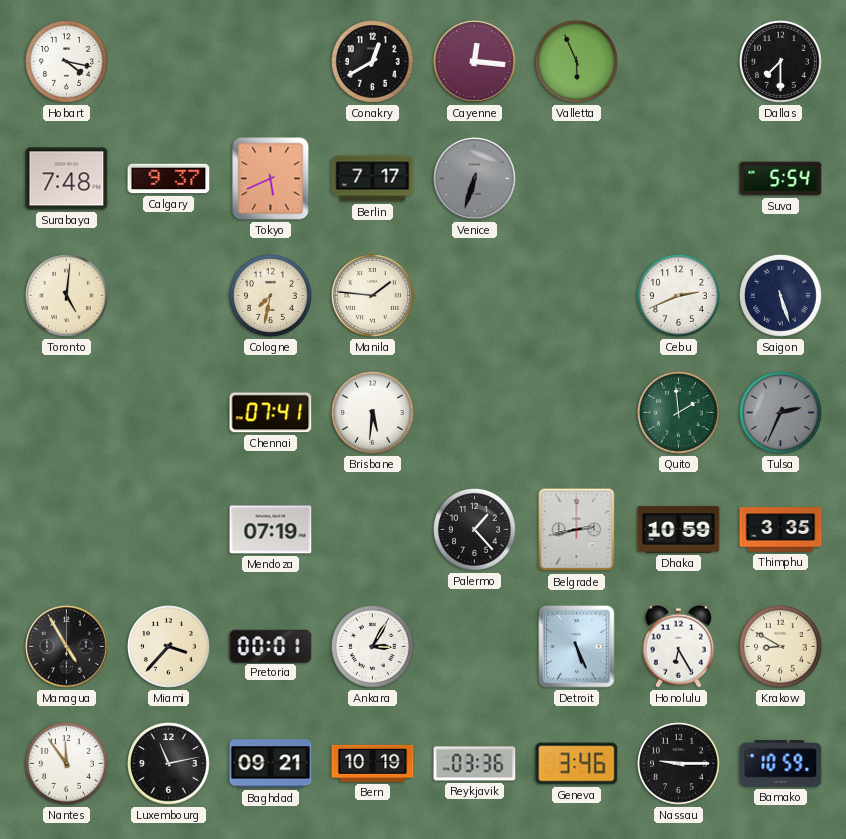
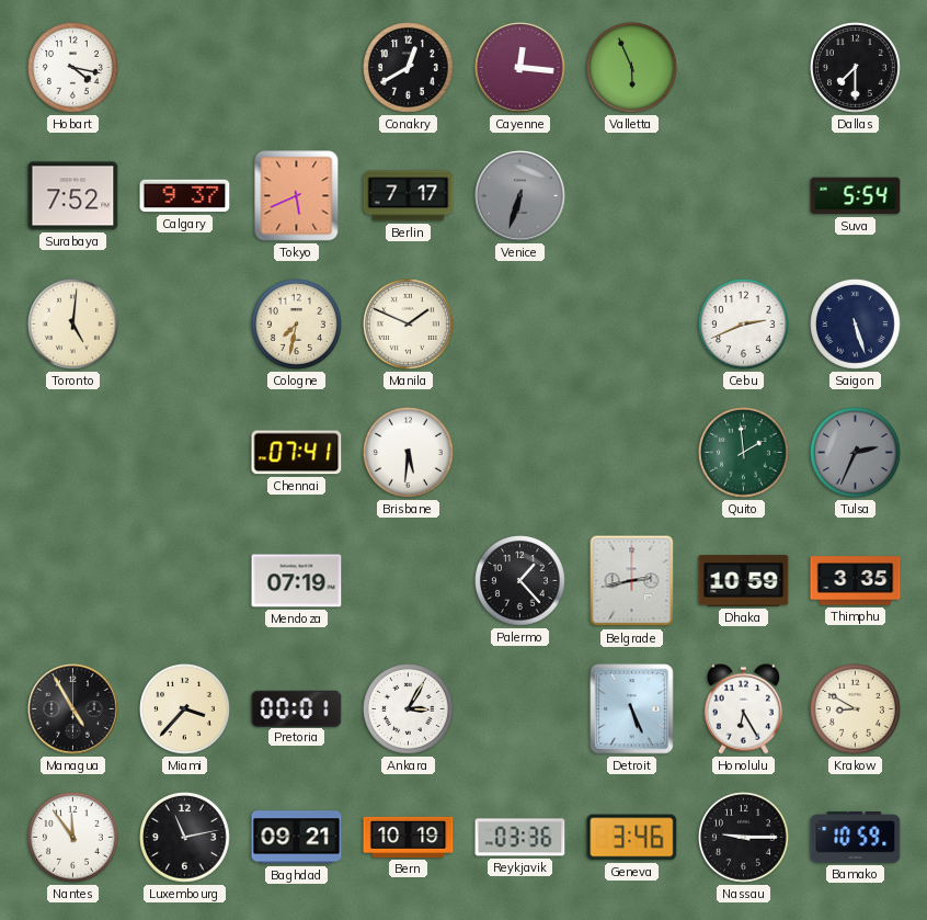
Surabaya: 7:48 -> 7:52 (73, 196)
Manila: 1:46 -> 1:49 (409, 325)
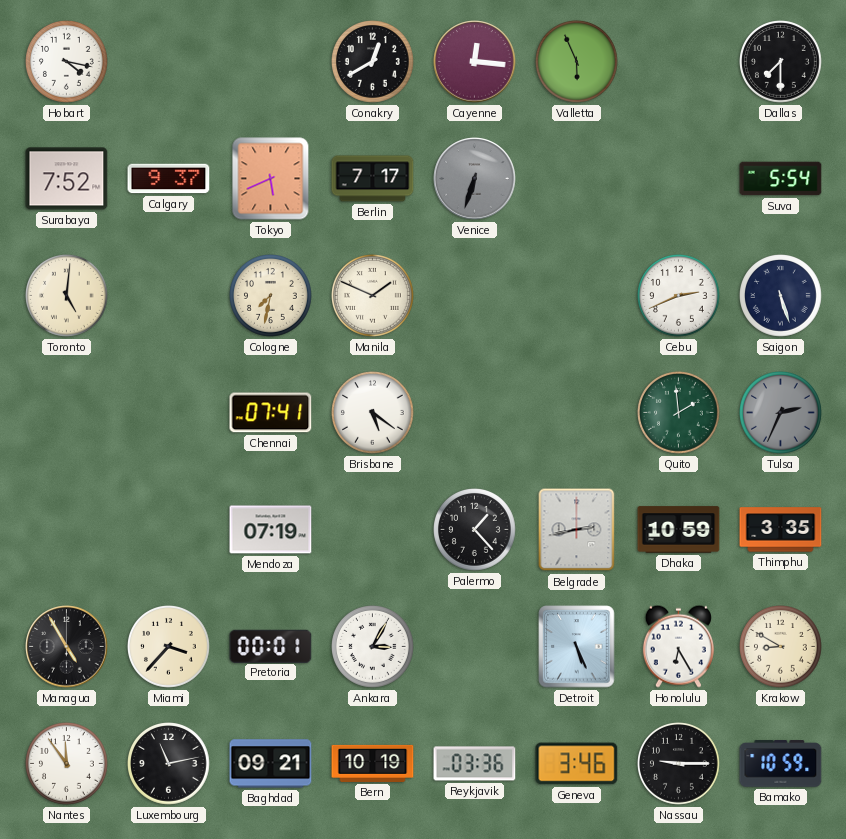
Brisbane: 5:31 -> 5:21 (373, 413)
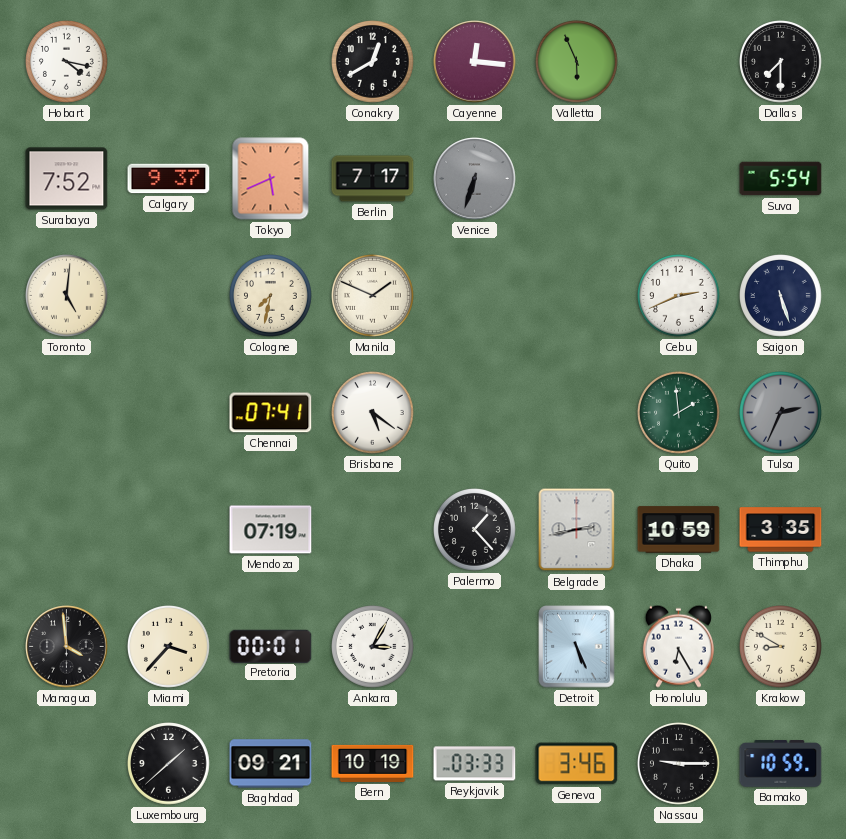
Managua: 4:55 -> 3:59 (67, 647)
Nantes: 11:54 -> none (67, 764)
Luxembourg: 11:13 -> 1:38 (169, 764)
Reykjavik: 03:36 -> 03:33 (475, 764)
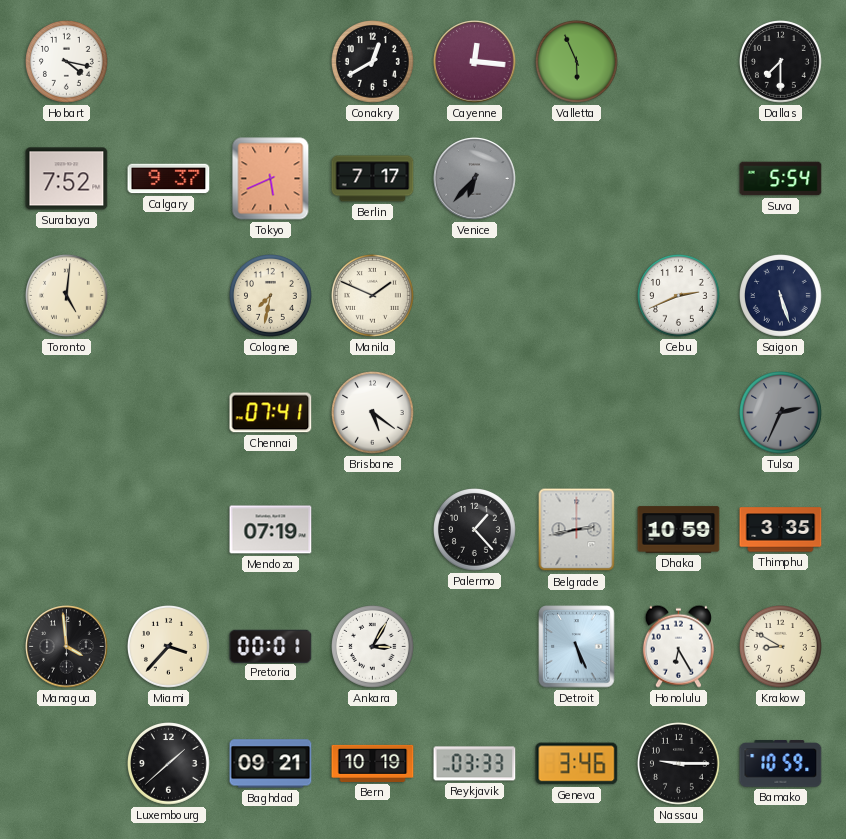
Venice: 6:33 -> 6:37 (475, 179)
Quito: 1:59 -> none (679, 413)
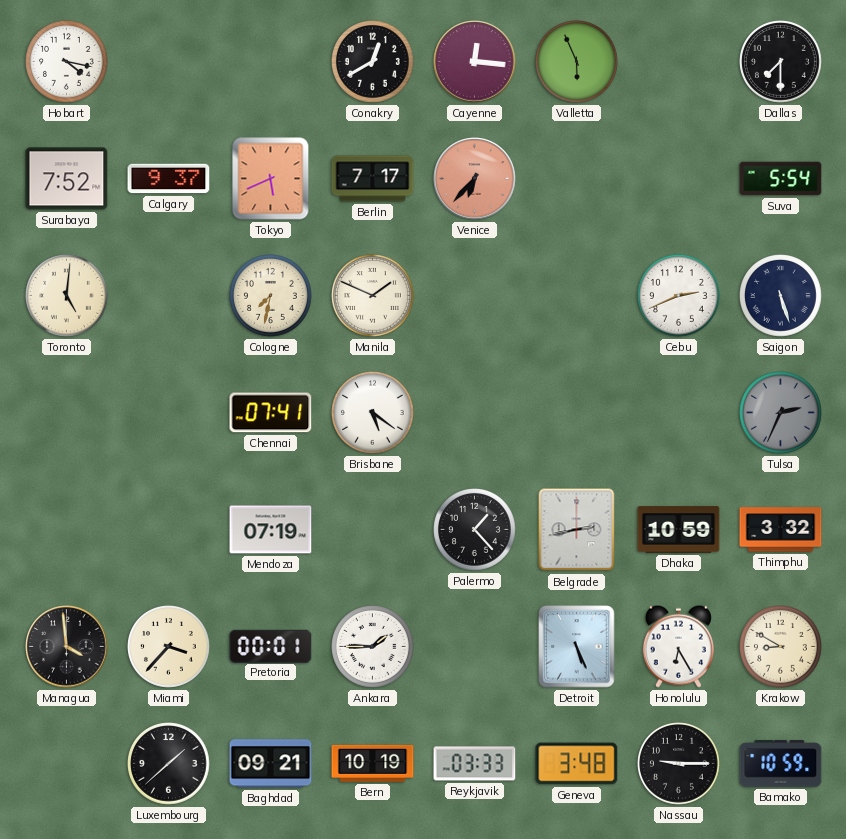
Venice dial: grey -> salmon (475, 179)
Thimphu: 3:35 -> 3:32 (781, 530)
Ankara: 3:05 -> 1:45 (373, 647)
Geneva: 3:46 -> 3:48 (577, 764)
